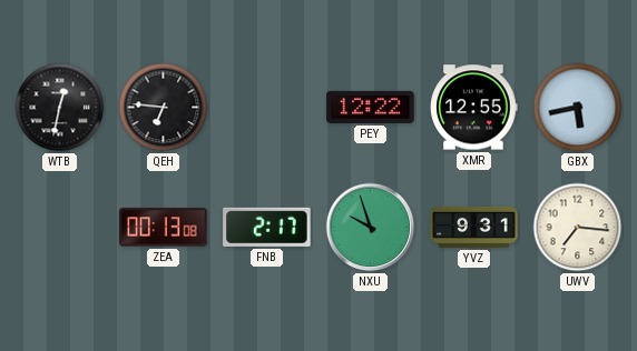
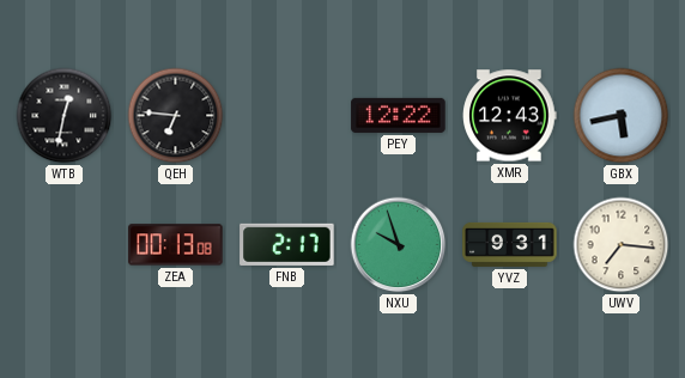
XMR: 12:55 -> 12:43 (510, 116)
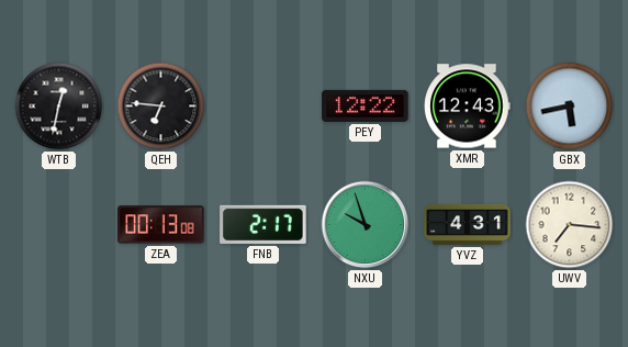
YVZ: 9:31 -> 4:31 (468, 224)
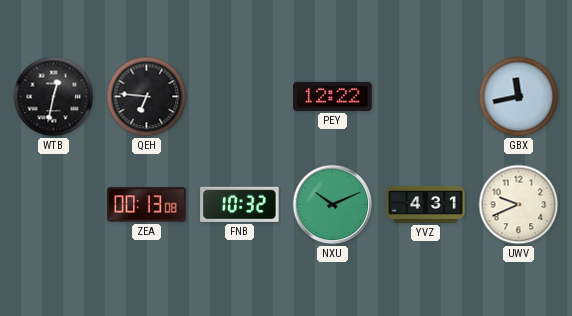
XMR: 12:43 -> none (468, 107)
GBX: 5:43 -> 11:43 (519, 97)
FNB: 2:17 -> 10:32 (240, 204)
NXU: 9:57 -> 10:11 (333, 205)
UWV: 7:16 -> 9:41 (519, 205)
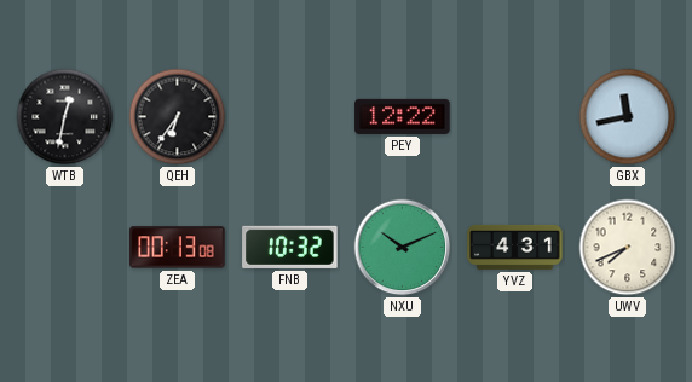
QEH: 6:46 -> 6:36 (178, 117)
UWV: 9:41 -> 7:41 (628, 248)
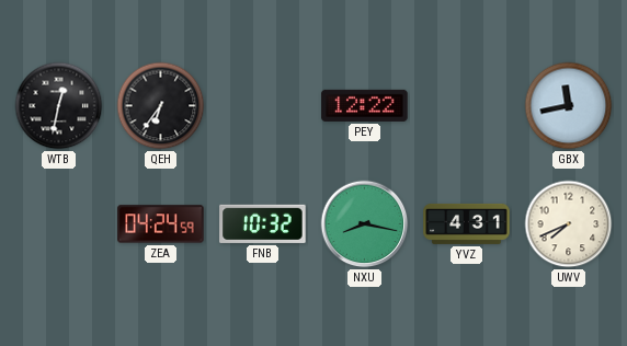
ZEA: 00:13 -> 04:24 (161, 224)
NXU: 10:11 -> 8:17 (365, 224)
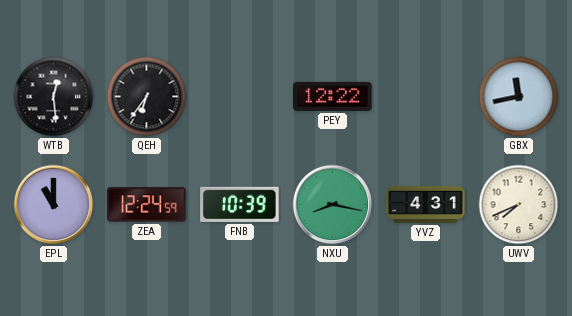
WTB: 12:32 -> 12:29 (54, 97)
EPL: none -> 11:00 (54, 205)
ZEA: 04:24 -> 12:24 (147, 205)
FNB: 10:32 -> 10:39 (240, 204)
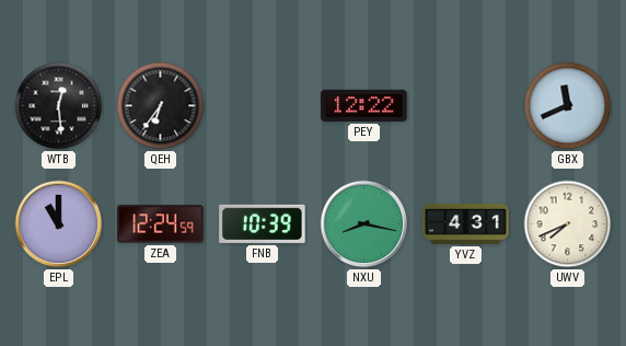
GBX: 11:43 -> 11:41 (568, 106)
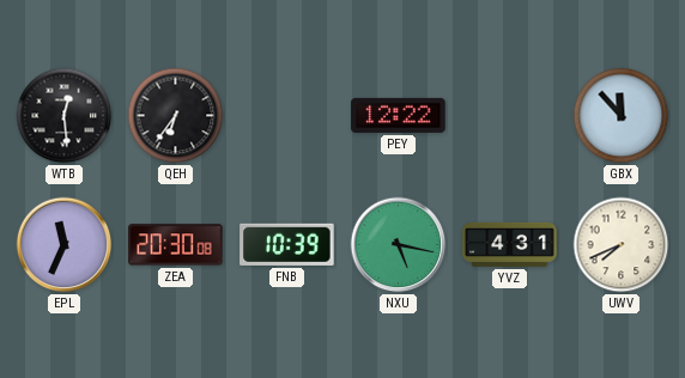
GBX: 11:41 -> 11:53 (622, 116)
EPL: 11:00 -> 11:34 (65, 245)
ZEA: 12:24 -> 20:30 (176, 245)
NXU: 8:17 -> 5:17 (399, 245)
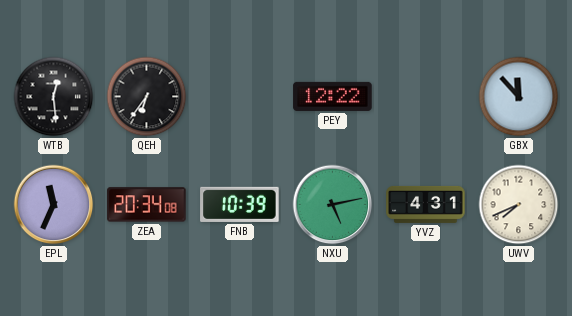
ZEA: 20:30 -> 20:34 (147, 205)
NXU: 5:17 -> 5:13 (333, 205)
